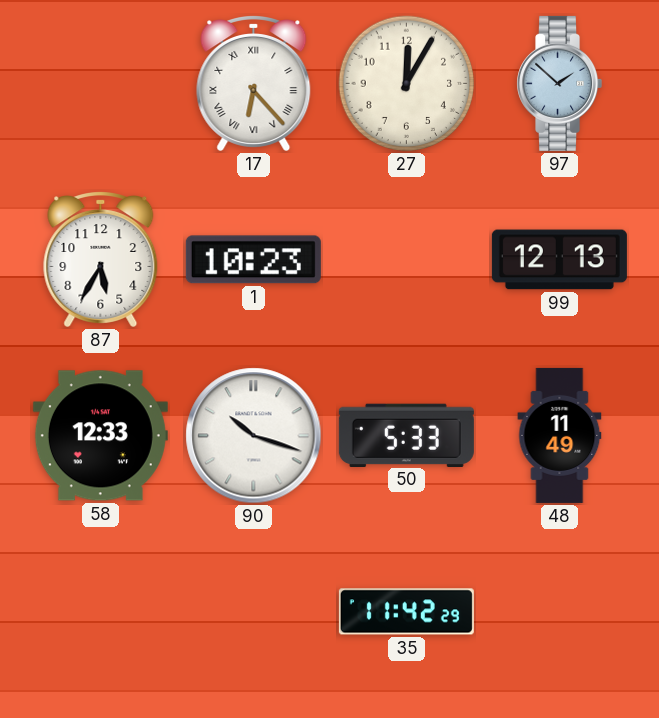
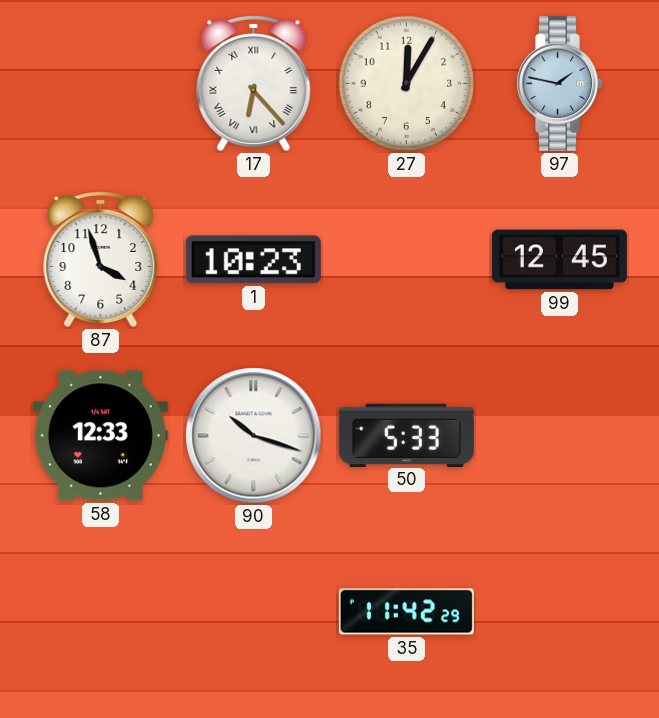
97: 1:52 -> 1:47 (560, 83)
87: 5:35 -> 3:57 (101, 260)
99: 12:13 -> 12:45 (559, 260)
48: 11:49 -> none (560, 435)
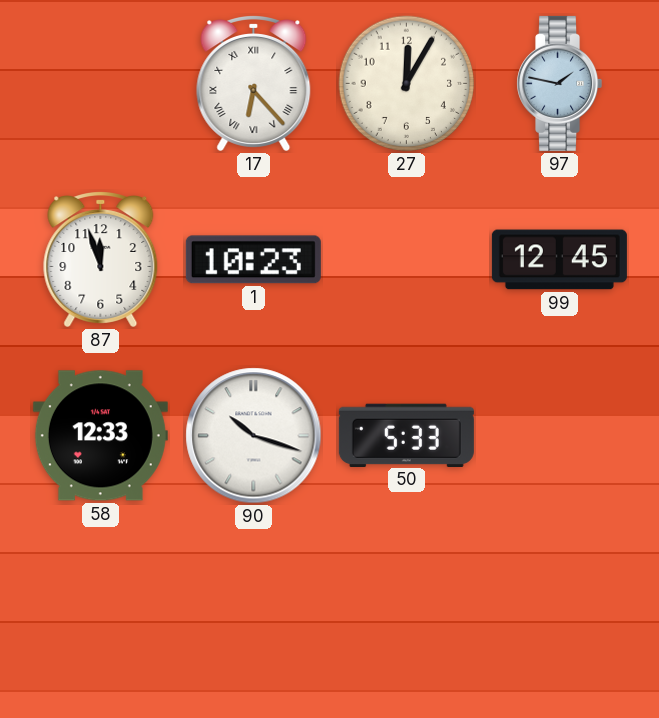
87: 3:57 -> 11:57 (101, 260)
35: 11:42 -> none (406, 612)
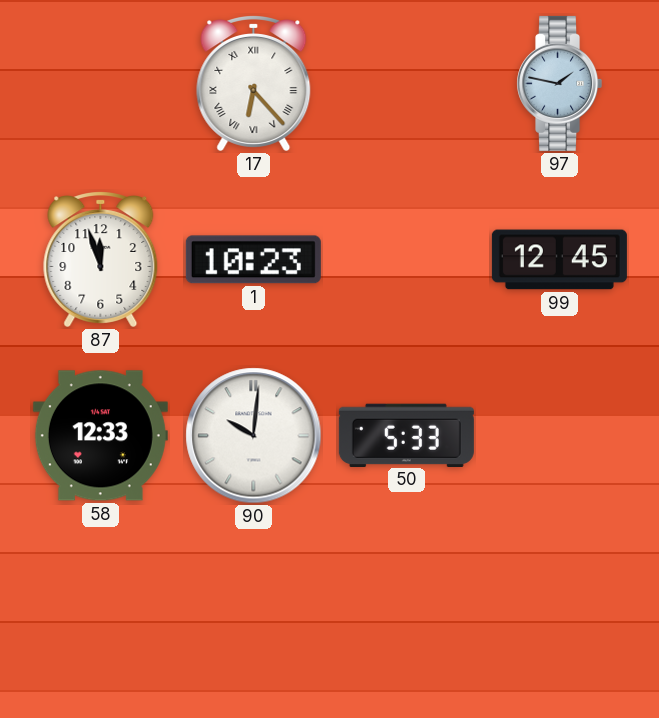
27: 12:05 -> none (407, 84)
90: 10:18 -> 10:01 (254, 436)
